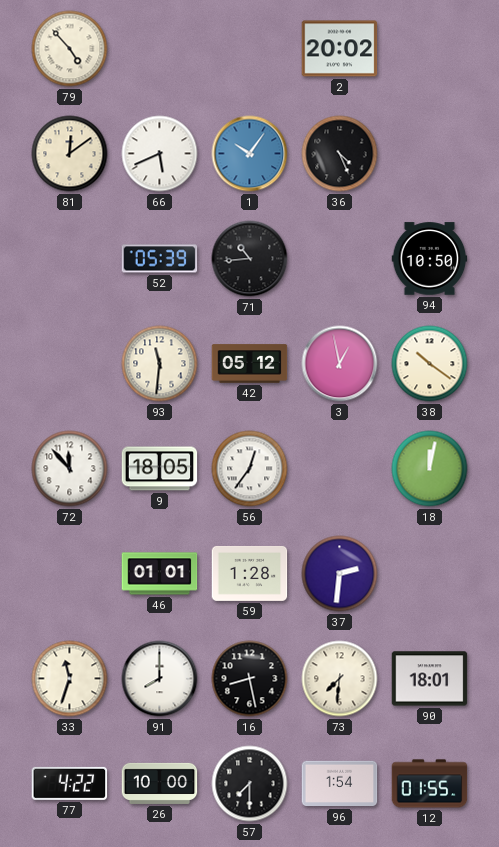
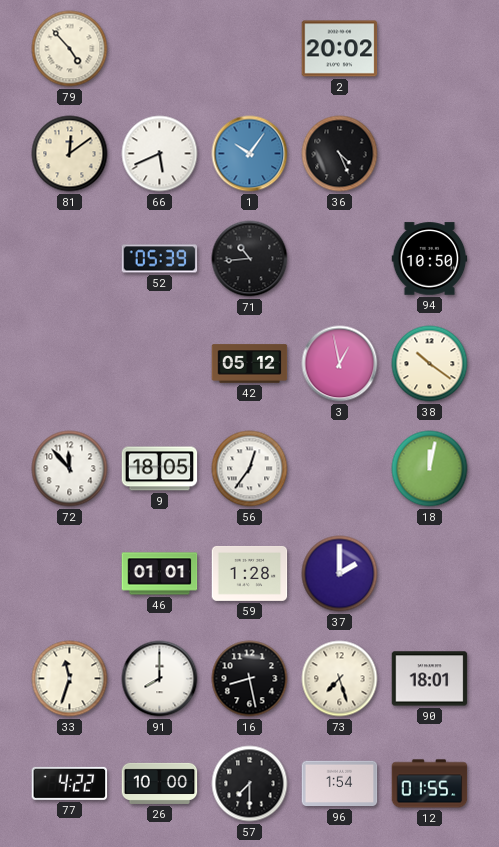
93: 11:31 -> none (160, 364)
37: 2:31 -> 2:00 (340, 574)
73: 7:31 -> 7:27 (340, 679)
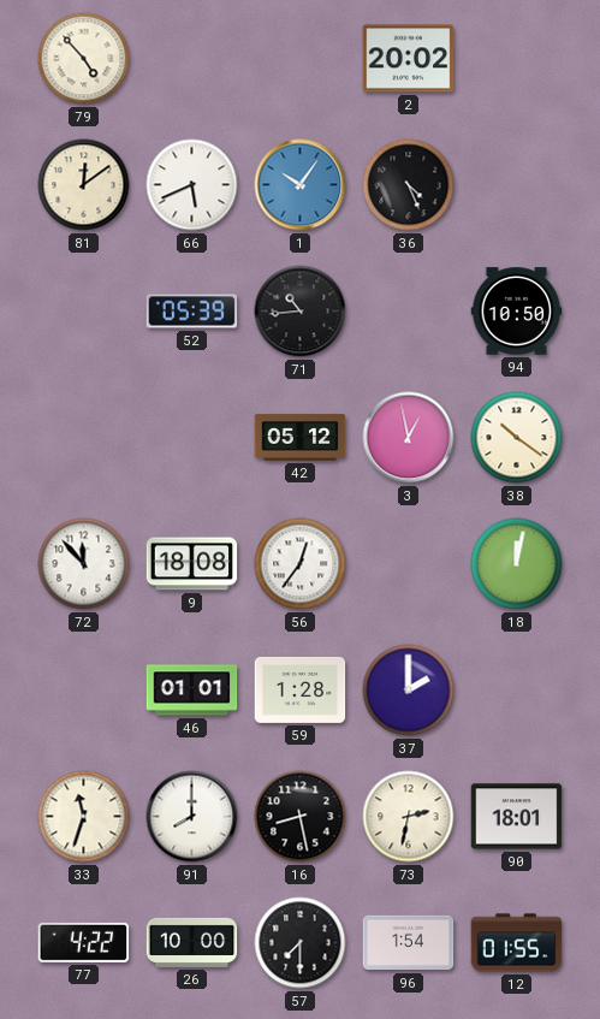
9: 18:05 -> 18:08 (192, 564)
73: 7:27 -> 2:32 (409, 817)
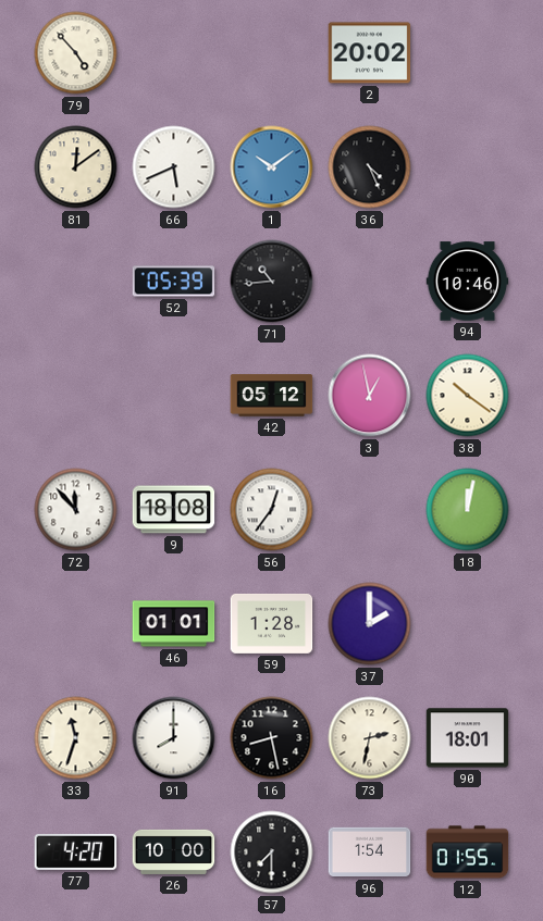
1: 10:06 -> 10:09 (272, 167)
94: 10:50 -> 10:46 (468, 282)
77: 4:22 -> 4:20 (76, 851)
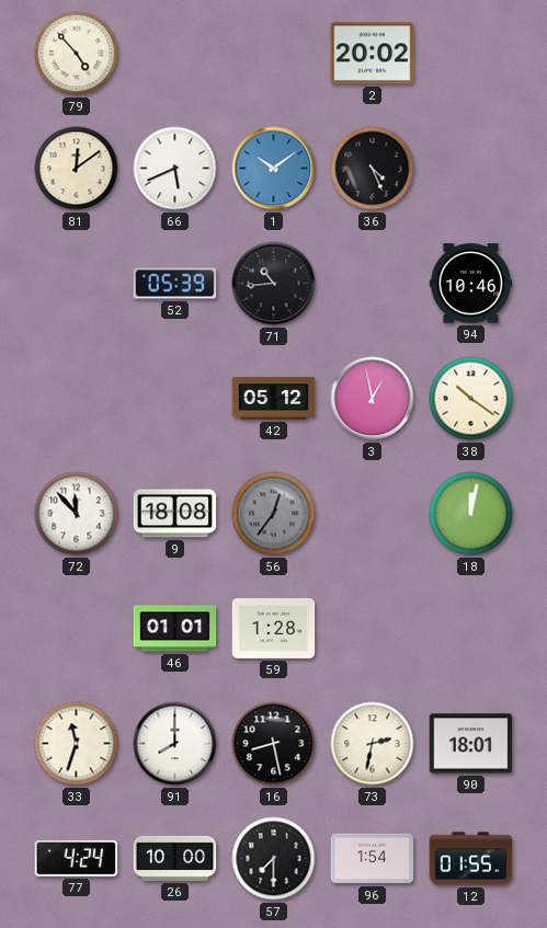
56 dial: white -> grey (274, 514)
37: 2:00 -> none (370, 624)
77: 4:20 -> 4:24 (77, 858)
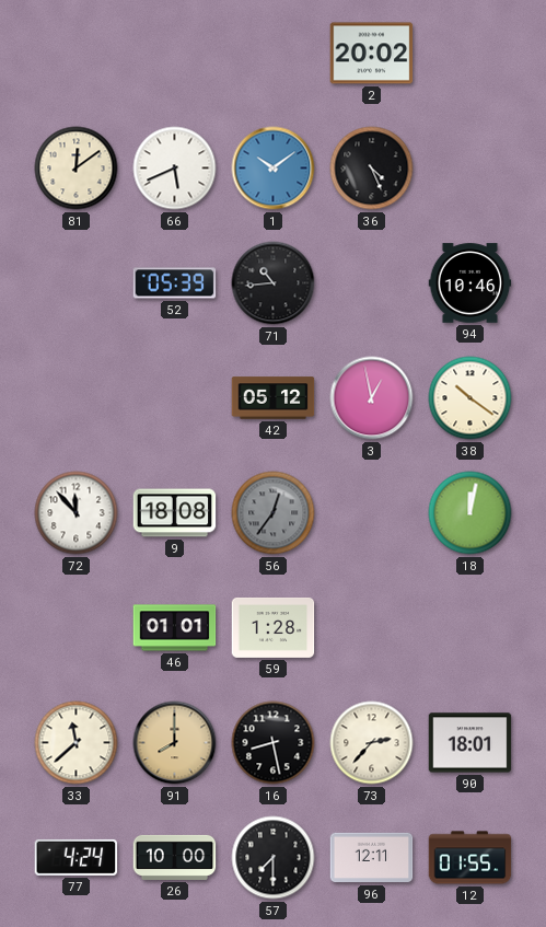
79: 4:53 -> none (77, 54)
33: 11:33 -> 11:38 (77, 743)
91 dial: white -> champagne (175, 743)
73: 2:32 -> 2:37 (372, 743)
96: 1:54 -> 12:11 (372, 858)
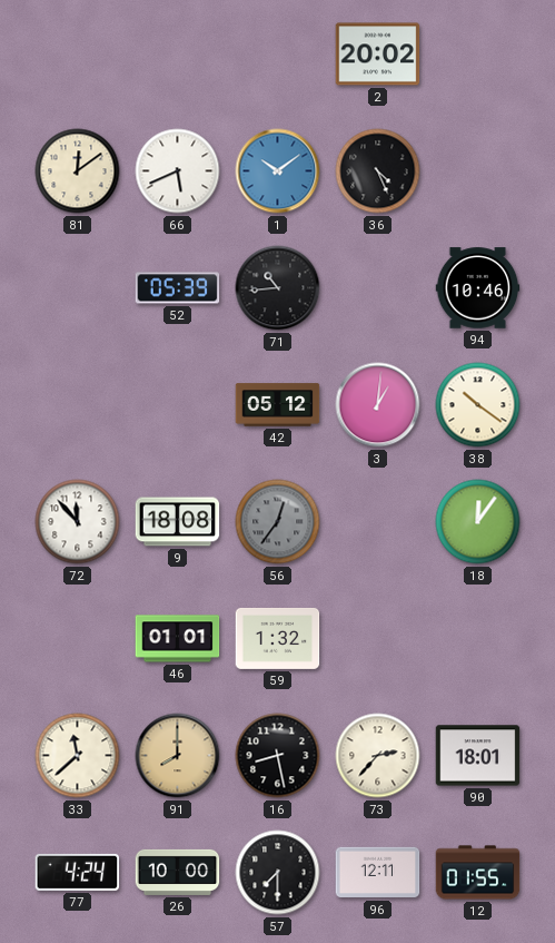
3: 12:58 -> 1:01 (378, 405)
18: 12:02 -> 12:06 (478, 522)
59: 1:28 -> 1:32 (278, 638)
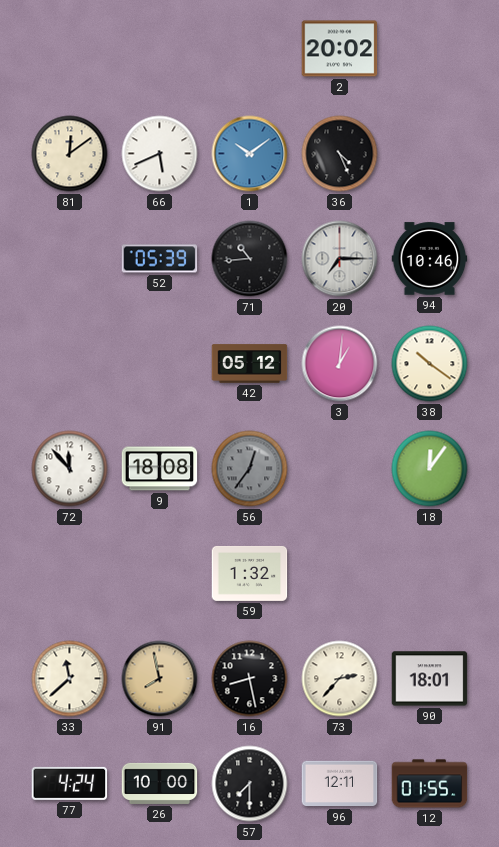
20: none -> 7:15 (340, 259)
46: 01:01 -> none (178, 639)
91: 8:00 -> 7:58 (160, 679)
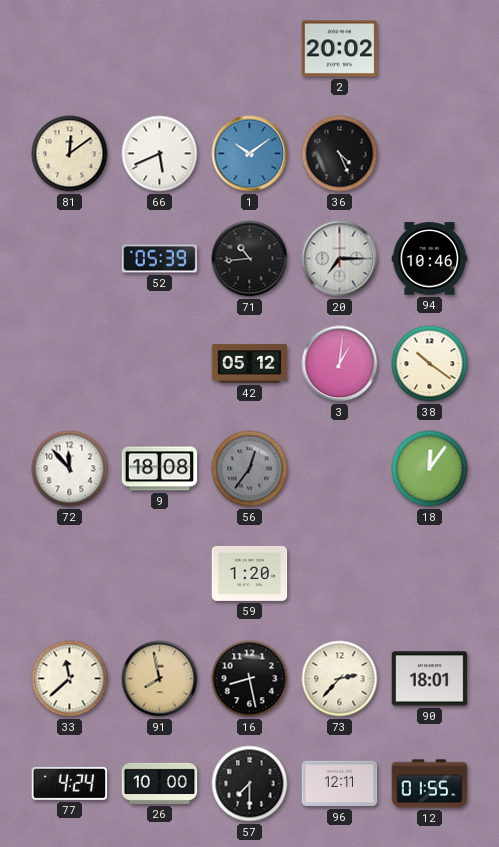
59: 1:32 -> 1:20 (250, 573)
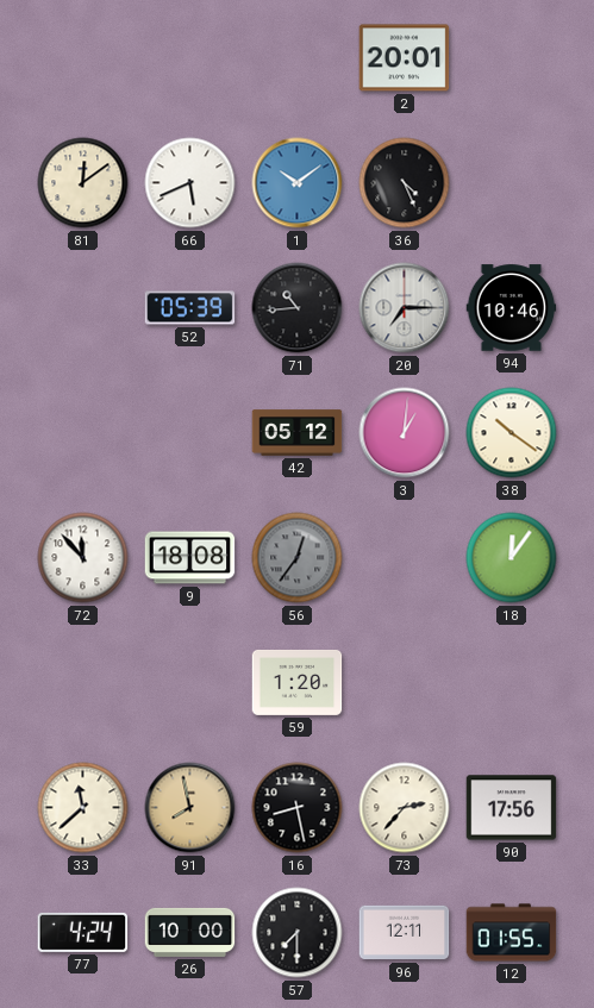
2: 20:02 -> 20:01 (405, 58)
90: 18:01 -> 17:56 (512, 808)
